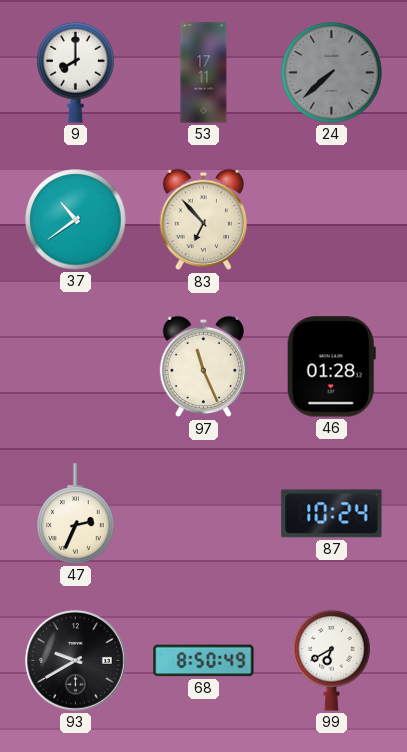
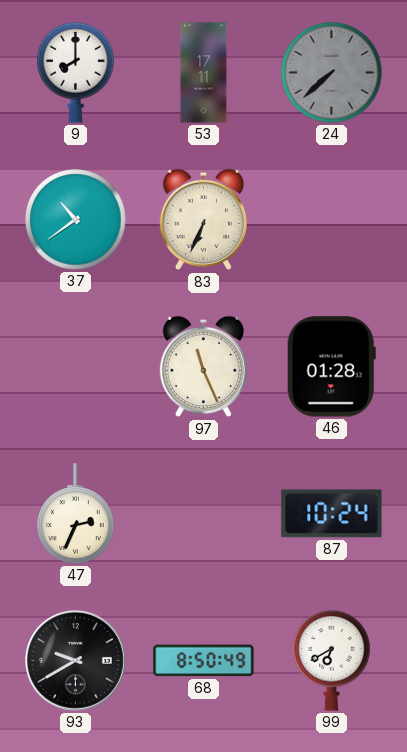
83: 6:53 -> 6:34 (203, 220)
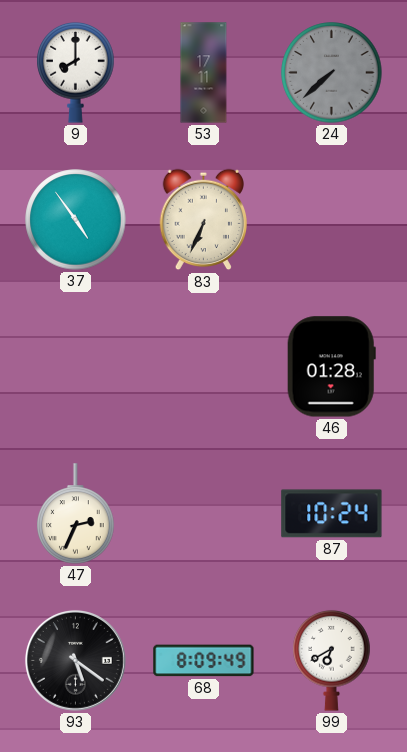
37: 10:39 -> 4:54 (76, 220)
97: 11:26 -> none (203, 367)
93: 9:40 -> 5:21 (75, 660)
68: 8:50 -> 8:09 (204, 661)
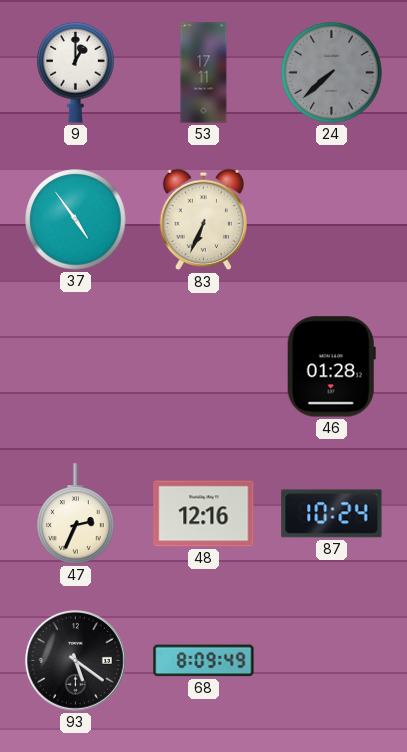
9: 8:00 -> 1:00 (76, 72)
48: none -> 12:16 (204, 514)
99: 6:40 -> none (332, 660)
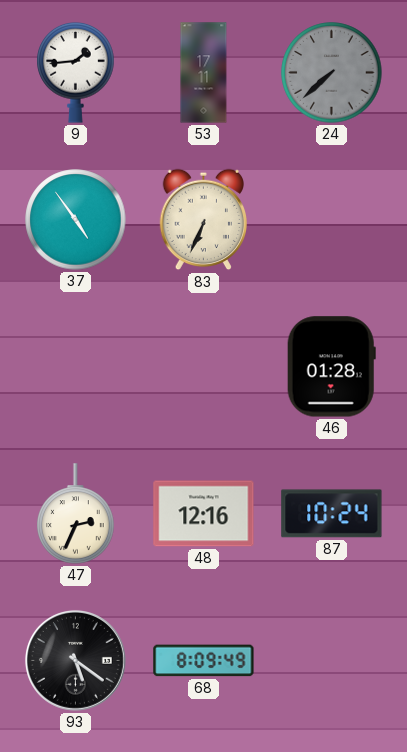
9: 1:00 -> 1:44 (76, 72)
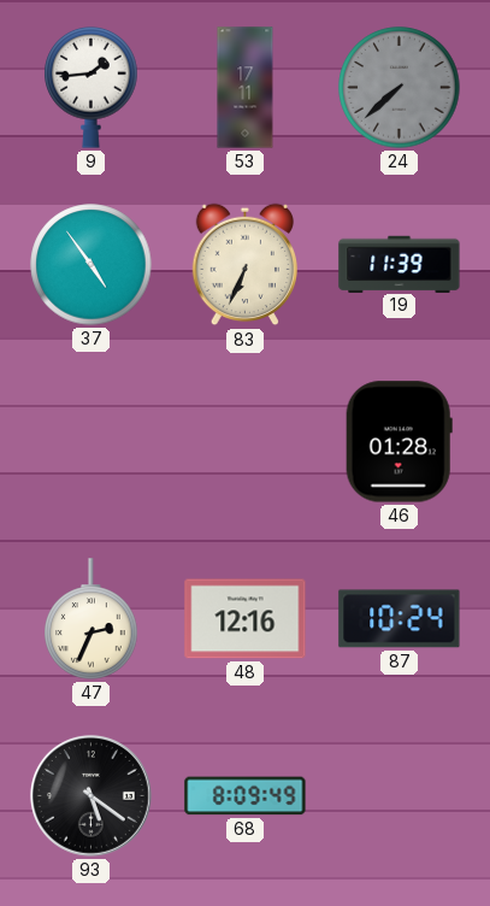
19: none -> 11:39 (400, 264)
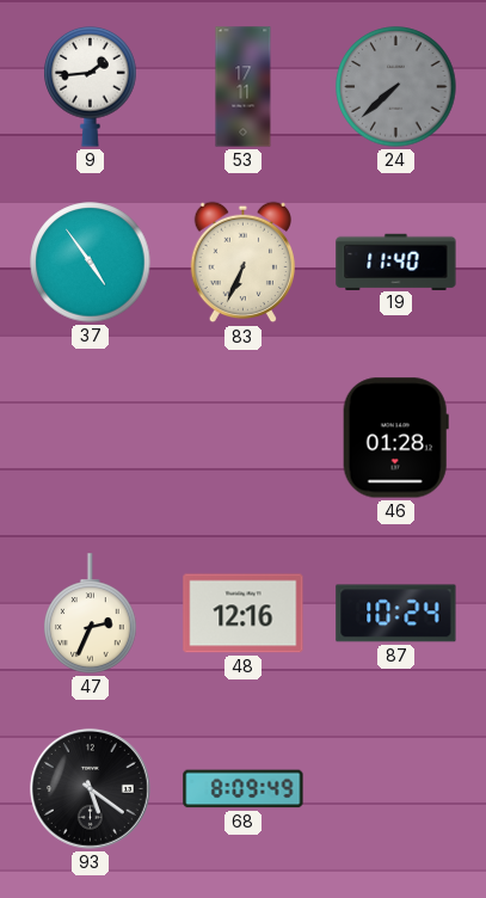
19: 11:39 -> 11:40 (396, 262)
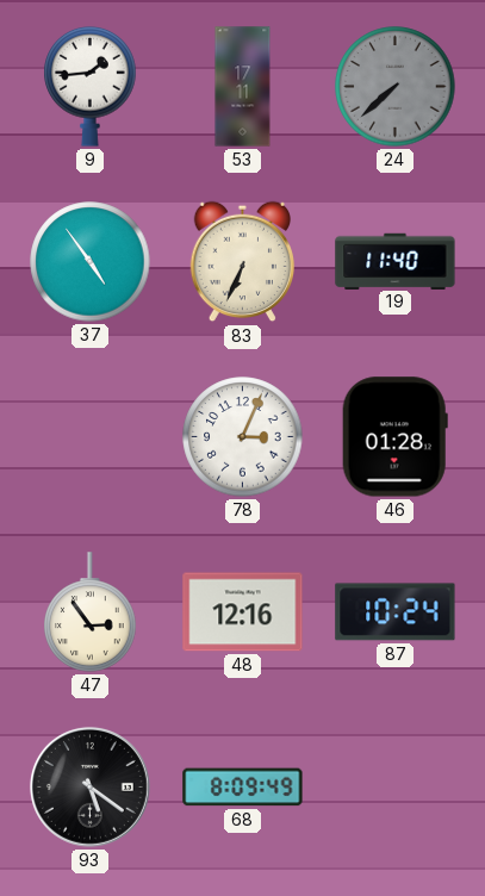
78: none -> 3:04 (243, 437)
47: 2:34 -> 2:54 (91, 612)
